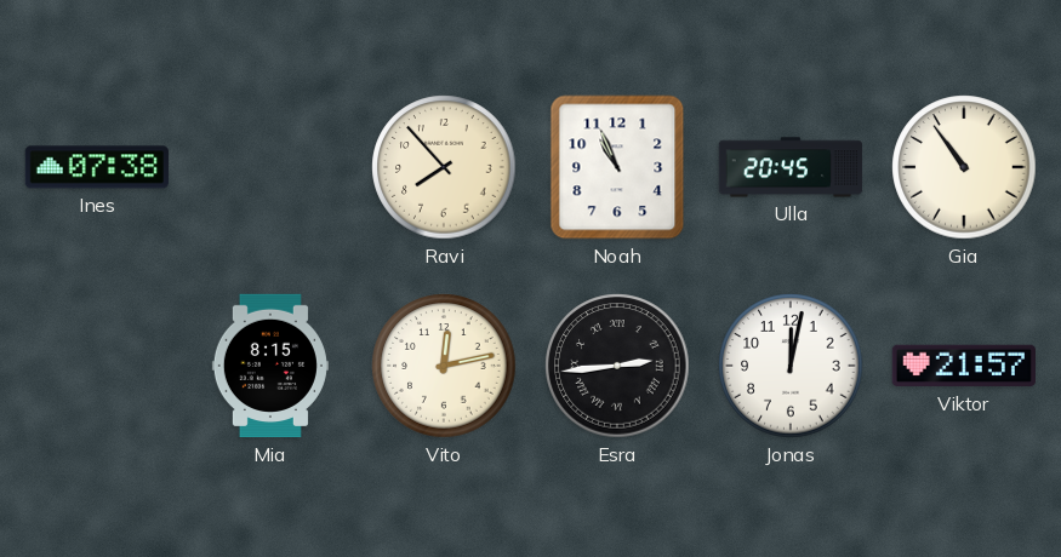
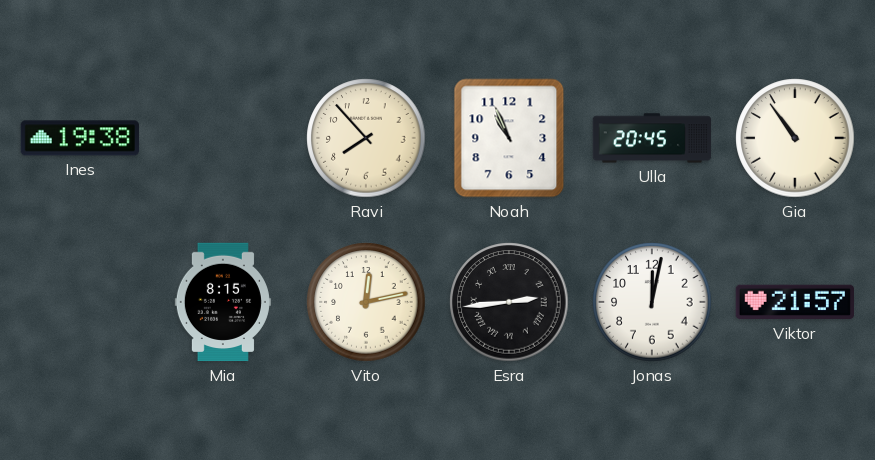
Ines: 07:38 -> 19:38 (80, 138)
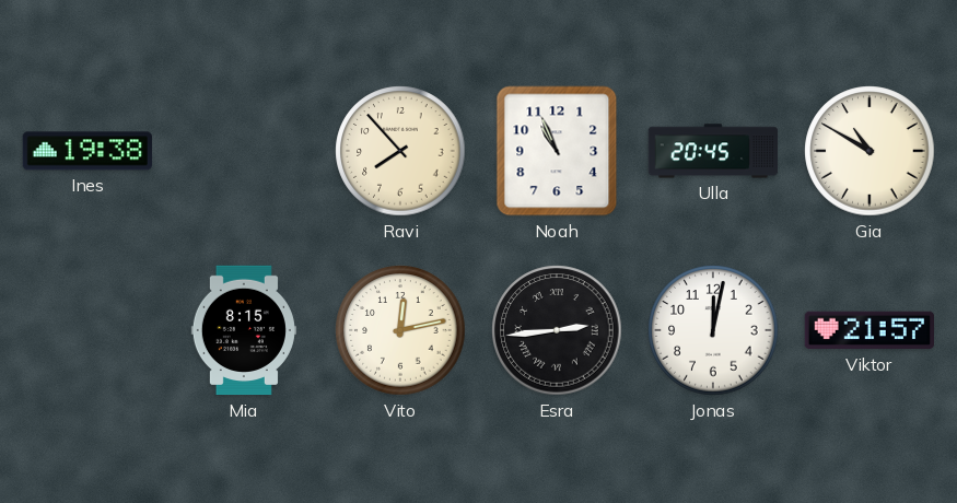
Gia: 10:54 -> 10:50 (870, 151)
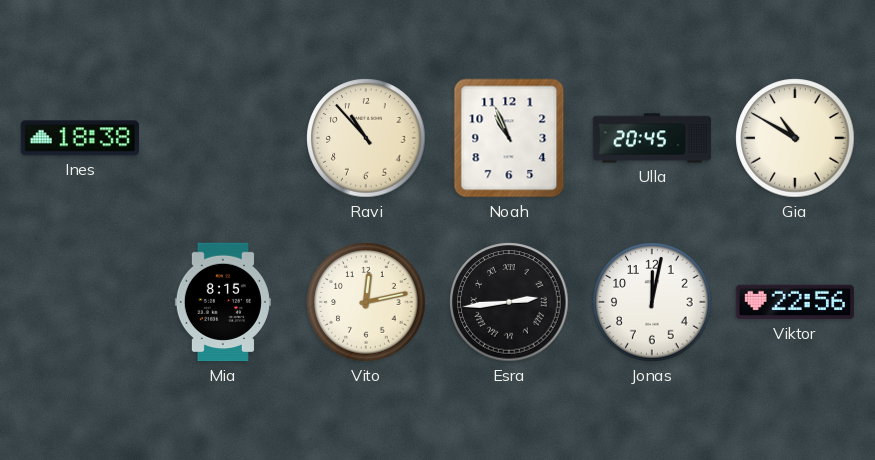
Ines: 19:38 -> 18:38 (80, 138)
Ravi: 7:53 -> 10:53 (366, 138)
Viktor: 21:57 -> 22:56 (794, 302)
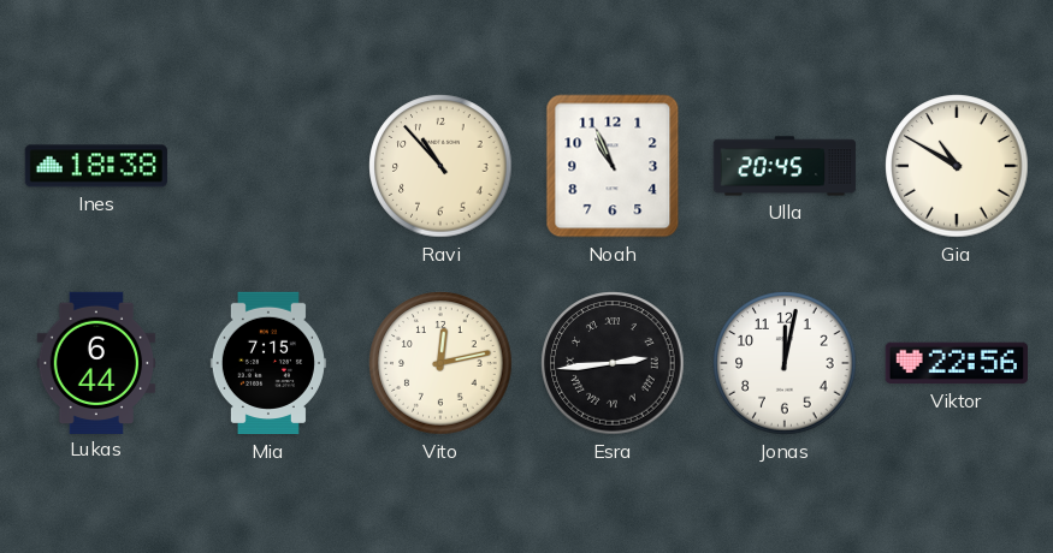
Lukas: none -> 6:44 (96, 362)
Mia: 8:15 -> 7:15 (268, 363)
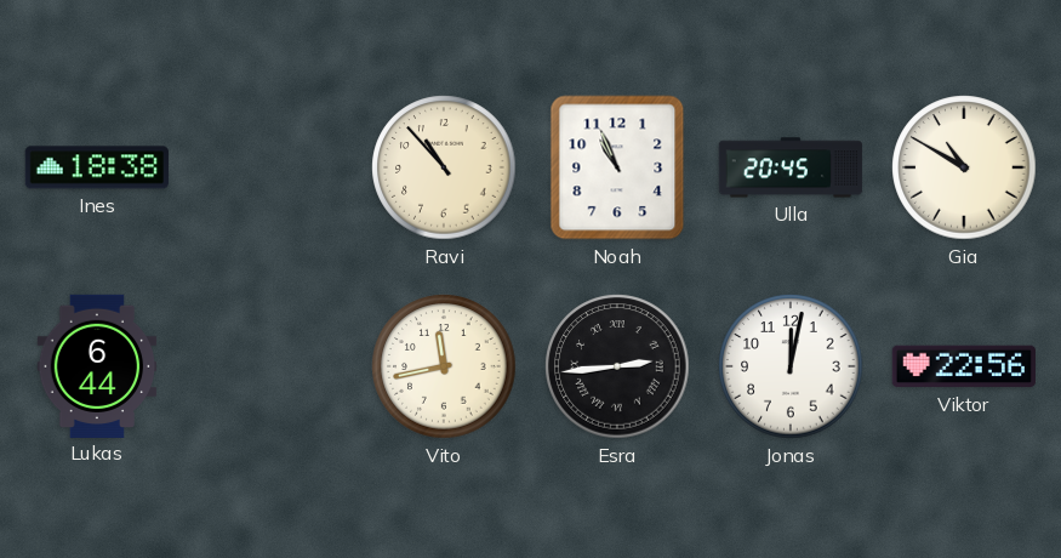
Mia: 7:15 -> none (268, 363)
Vito: 12:13 -> 11:43 (444, 366)
